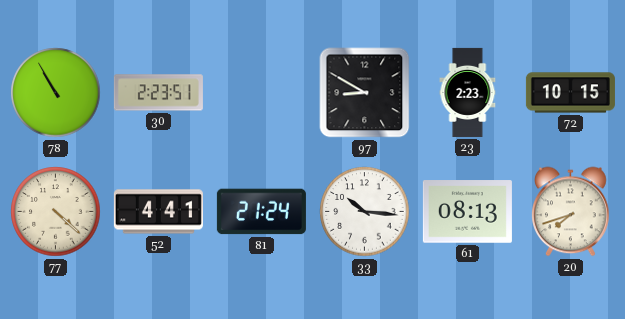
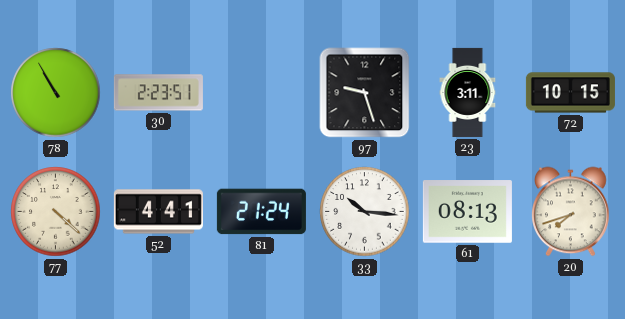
97: 8:50 -> 9:27 (365, 93)
23: 2:23 -> 3:11 (468, 92)
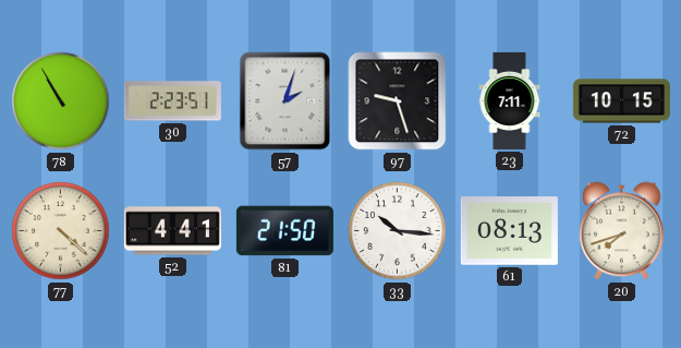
57: none -> 2:03 (285, 101)
23: 3:11 -> 7:11 (510, 100)
81: 21:24 -> 21:50 (284, 231)
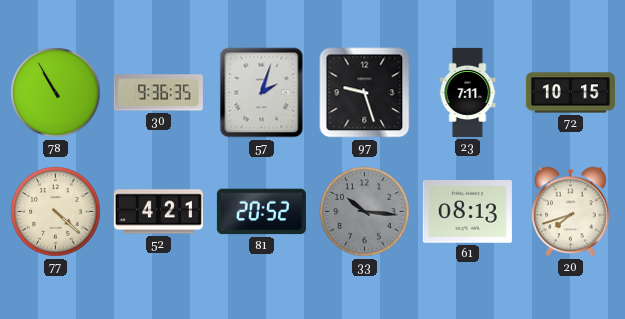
30: 2:23 -> 9:36 (158, 93)
52: 4:41 -> 4:21 (158, 212)
81: 21:50 -> 20:52 (261, 212)
33 dial: white -> grey (365, 212)
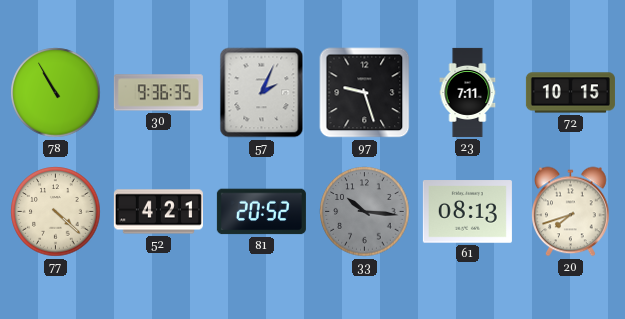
57: 2:03 -> 2:04 (262, 93)
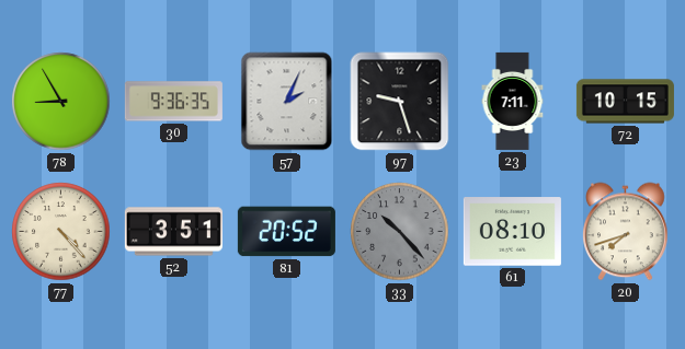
78: 10:55 -> 8:55 (61, 102)
77: 4:22 -> 4:23 (61, 232)
52: 4:21 -> 3:51 (173, 232)
33: 10:16 -> 10:23 (400, 232)
61: 08:13 -> 08:10 (512, 232)
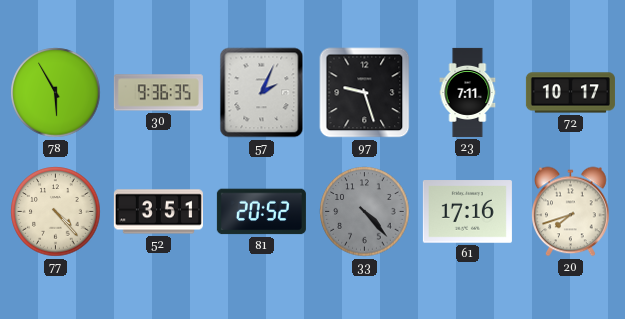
78: 8:55 -> 5:55 (56, 93)
72: 10:15 -> 10:17 (570, 93)
33: 10:23 -> 4:23 (365, 212)
61: 08:10 -> 17:16 (467, 212)
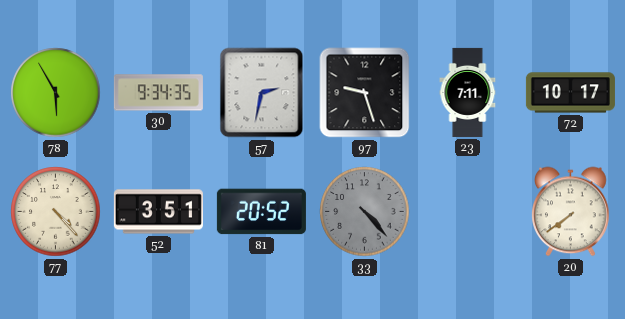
30: 9:36 -> 9:34 (158, 93)
57: 2:04 -> 2:32 (262, 93)
61: 17:16 -> none (467, 212)
20: 7:42 -> 7:39 (571, 212)
